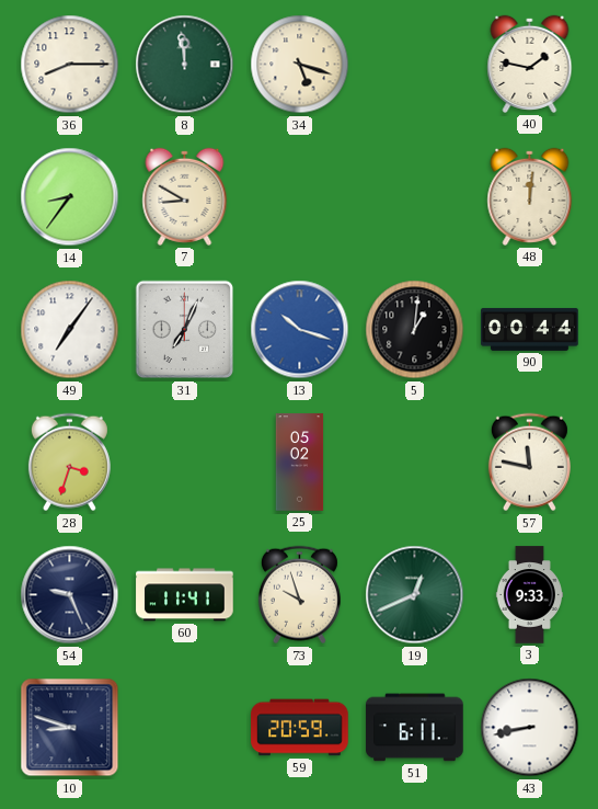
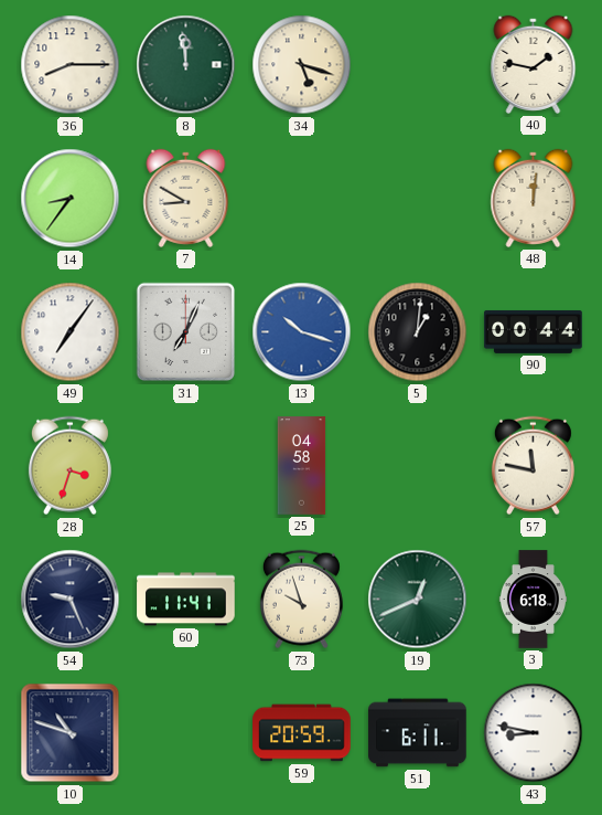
25: 05:02 -> 04:58 (302, 466)
3: 9:33 -> 6:18 (533, 600)
10: 8:48 -> 10:48 (71, 733)
43: 8:43 -> 8:47 (534, 733)
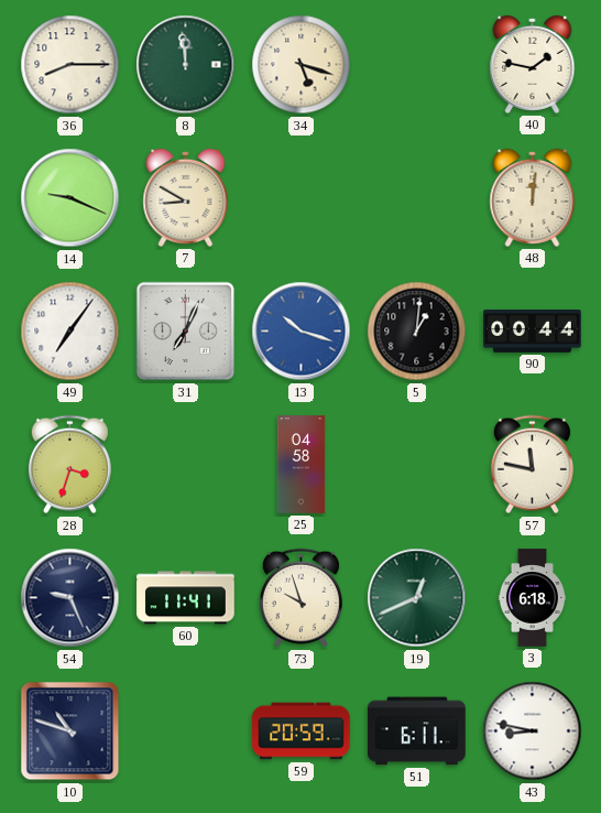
14: 8:36 -> 9:19 (70, 198)
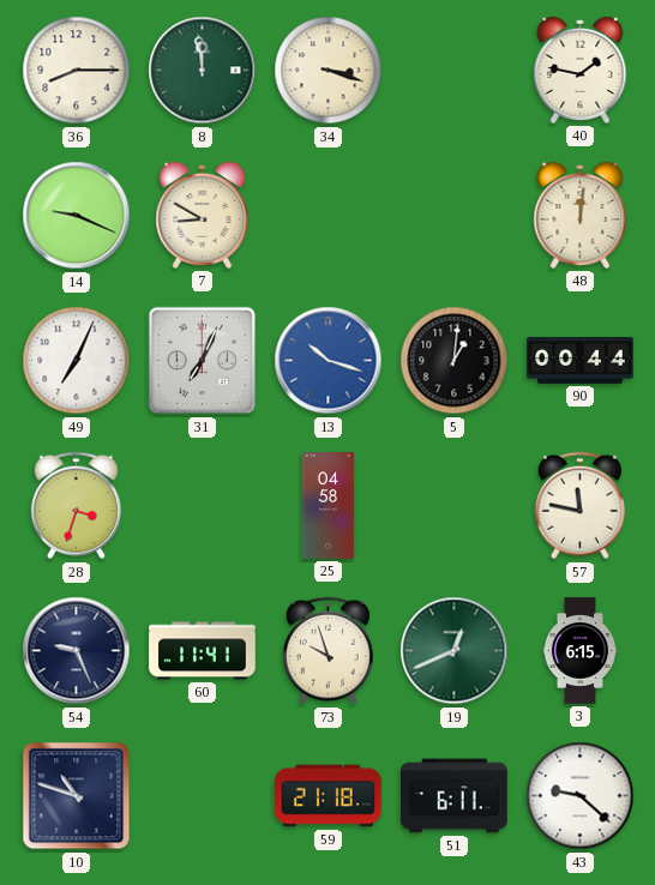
34: 5:18 -> 3:18 (329, 71)
49: 7:06 -> 7:04 (77, 361)
3: 6:18 -> 6:15 (579, 651)
59: 20:59 -> 21:18 (329, 796)
43: 8:47 -> 9:22 (581, 796)
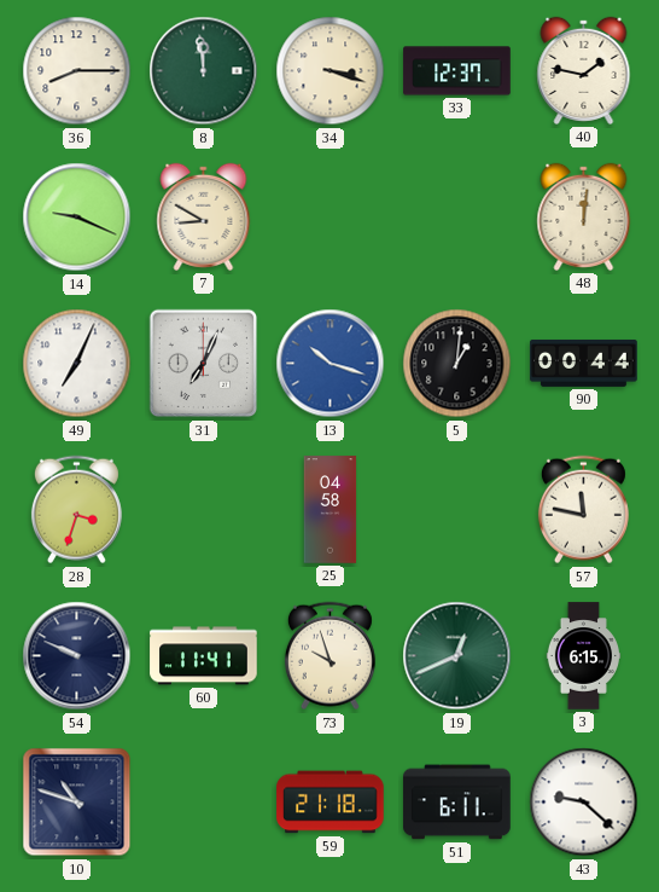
33: none -> 12:37 (457, 71)
54: 9:26 -> 9:49 (77, 656)
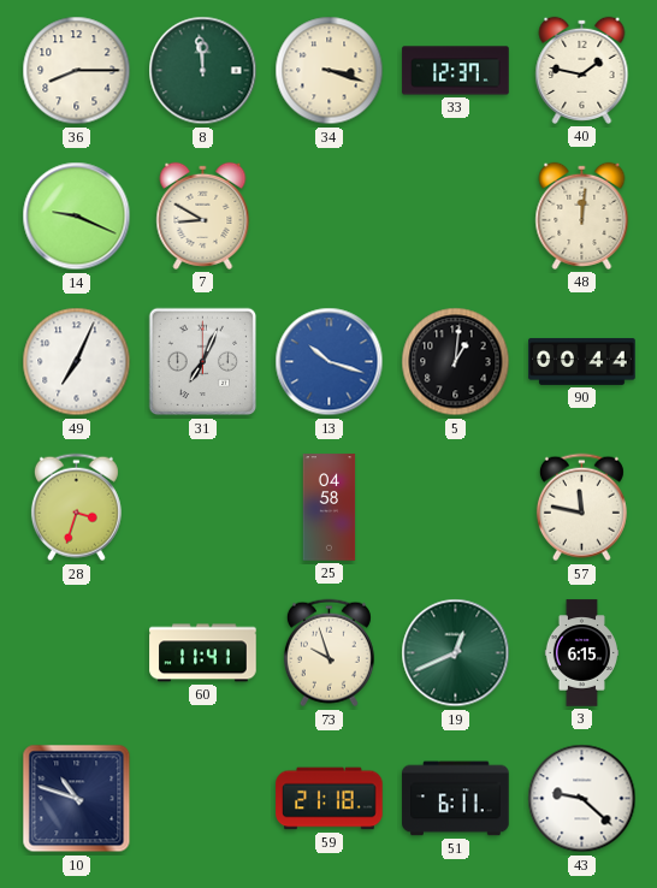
54: 9:49 -> none (77, 656)
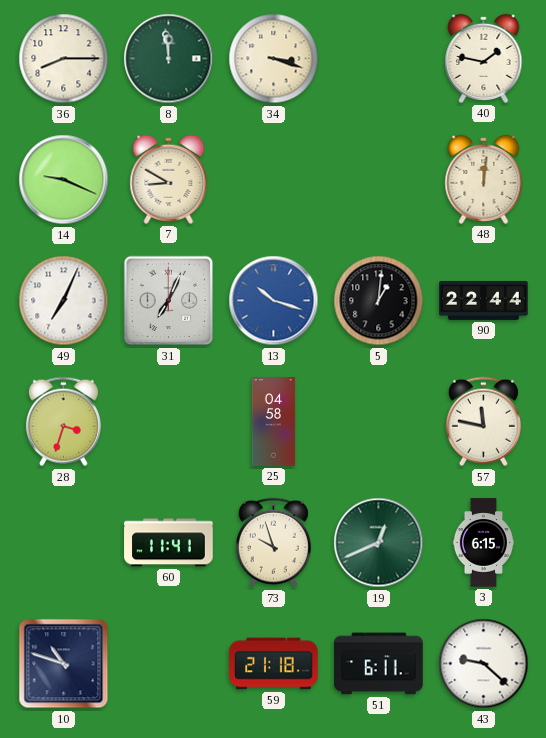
33: 12:37 -> none (456, 71)
90: 00:44 -> 22:44 (484, 300)
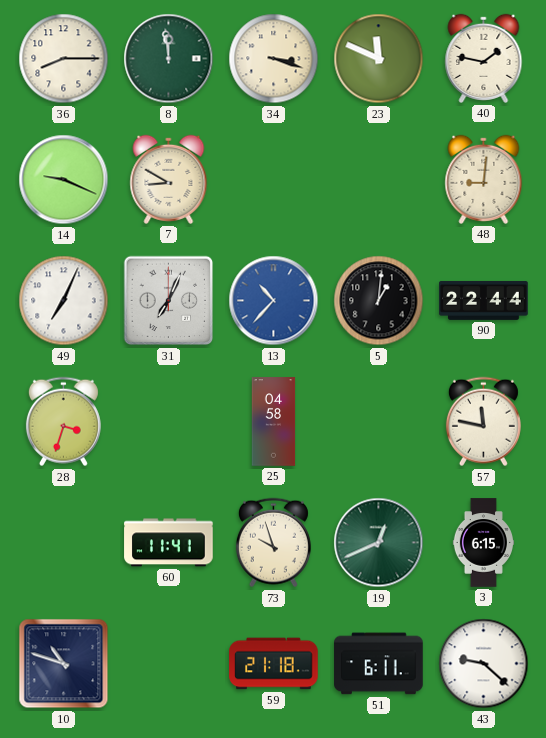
23: none -> 11:49 (379, 59)
48: 12:01 -> 9:01 (484, 179)
13: 10:18 -> 10:37 (274, 301)
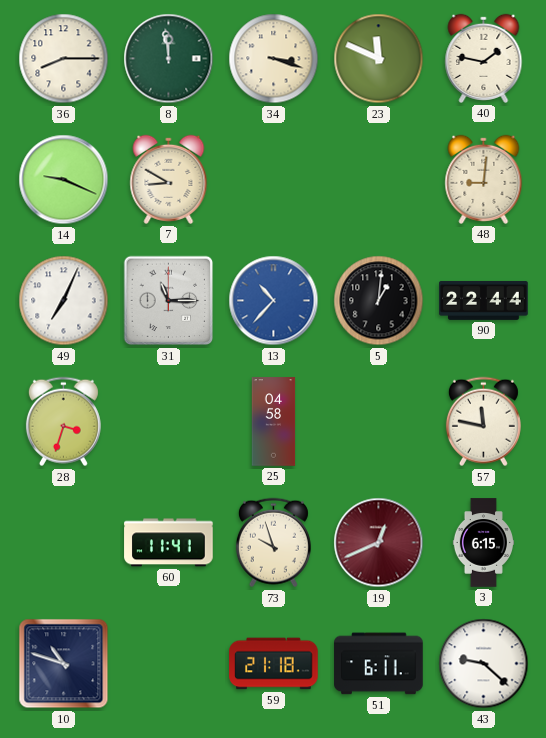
31: 7:04 -> 11:15 (169, 301)
19 dial: green -> burgundy (379, 543)
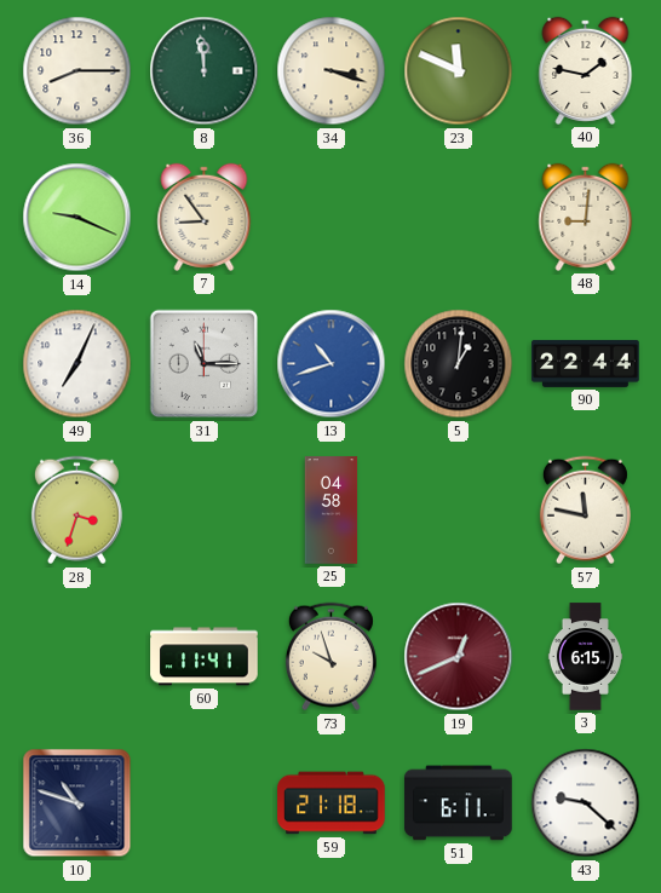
7: 8:50 -> 8:54 (205, 217)
13: 10:37 -> 10:42 (332, 364)
